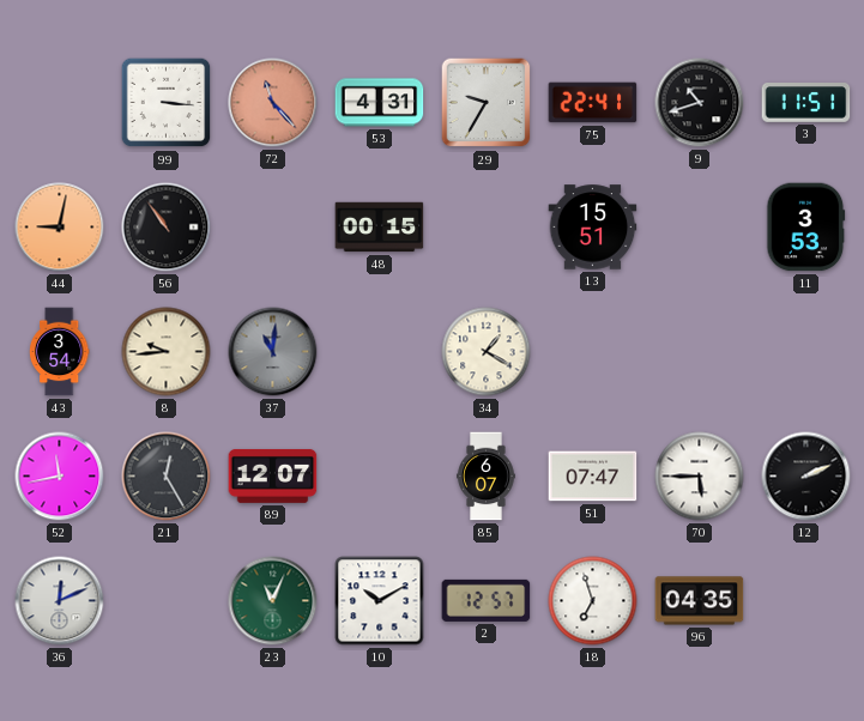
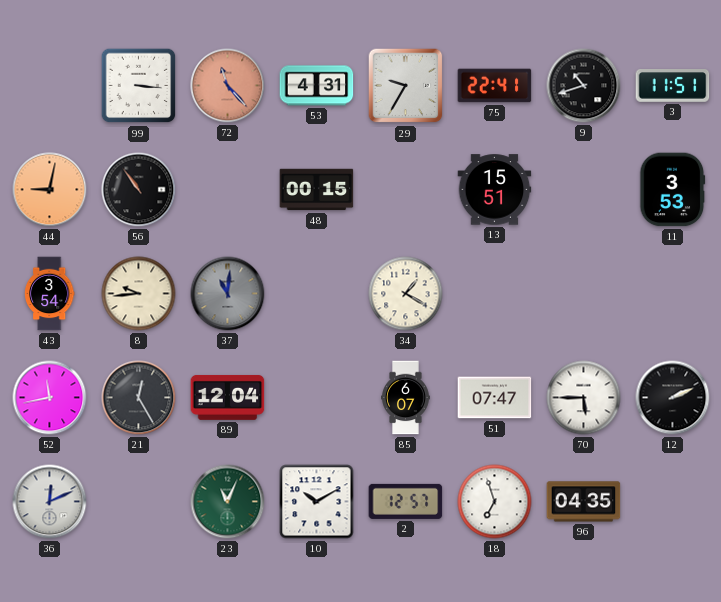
89: 12:07 -> 12:04 (228, 397)
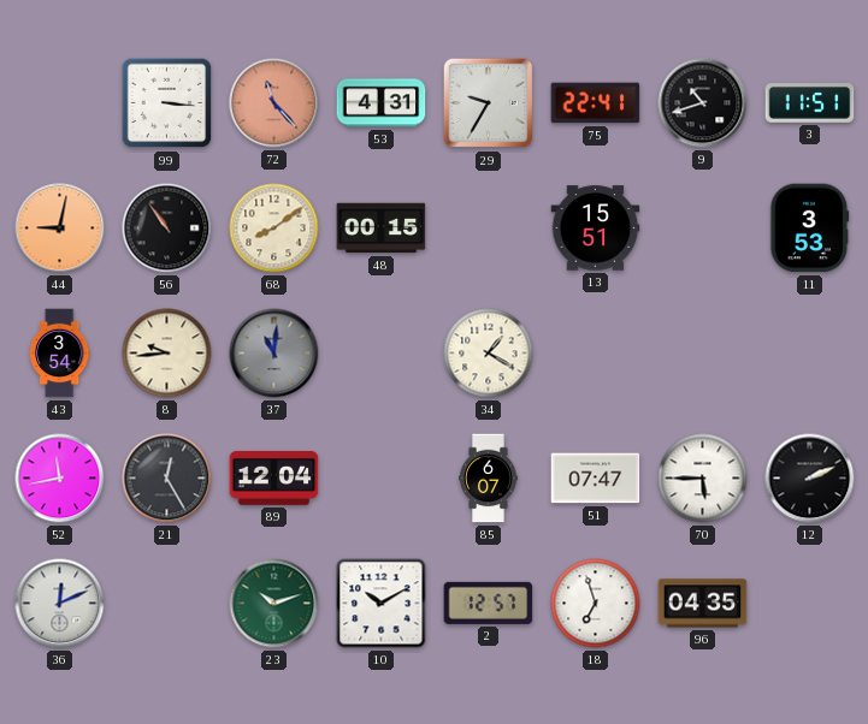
68: none -> 8:09 (274, 229)
23: 11:04 -> 10:12 (274, 604)
